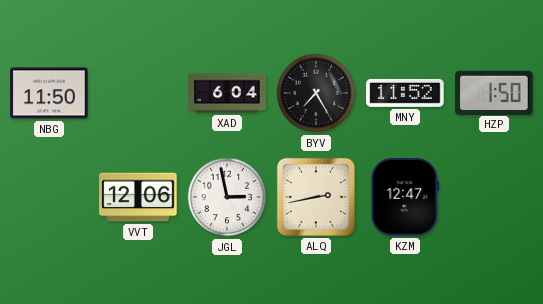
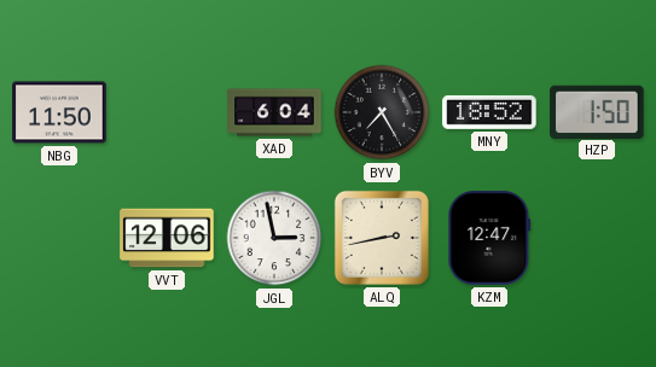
MNY: 11:52 -> 18:52 (489, 112)
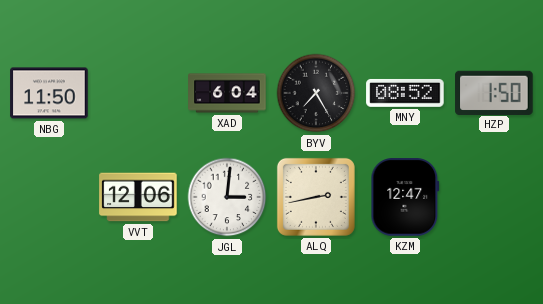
MNY: 18:52 -> 08:52 (405, 93)
JGL: 2:58 -> 3:01 (227, 197)
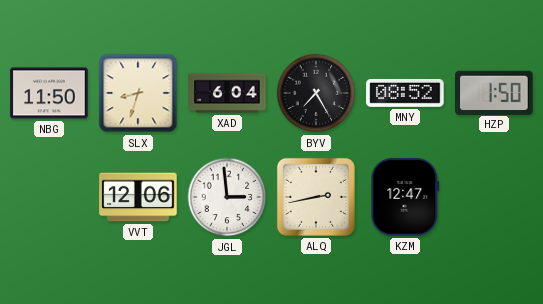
SLX: none -> 8:33 (138, 93)
JGL: 3:01 -> 2:59 (227, 197)
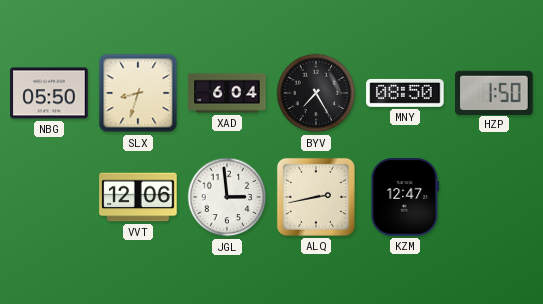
NBG: 11:50 -> 05:50 (49, 93)
MNY: 08:52 -> 08:50 (405, 93)
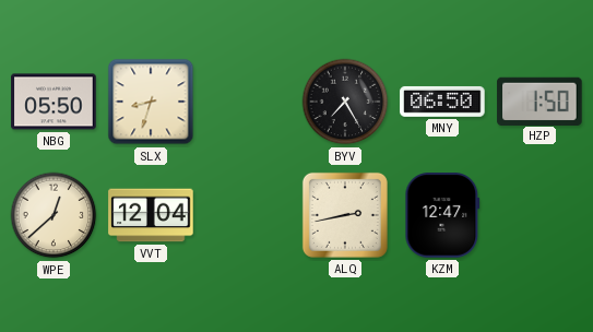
XAD: 6:04 -> none (227, 93)
MNY: 08:50 -> 06:50 (442, 102)
WPE: none -> 12:38 (54, 215)
VVT: 12:06 -> 12:04 (151, 215)
JGL: 2:59 -> none (227, 197)
